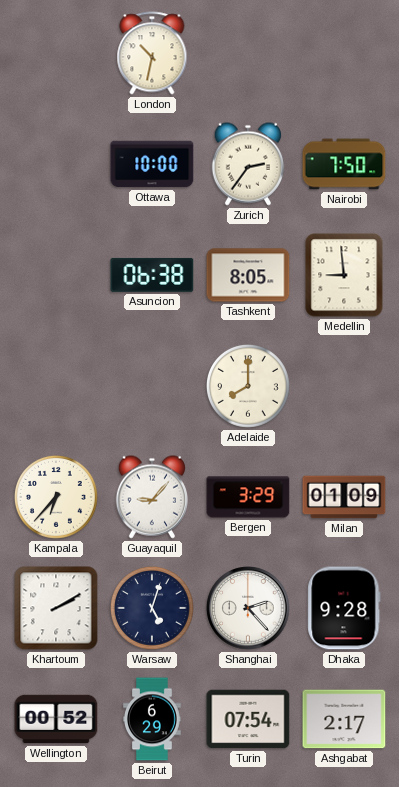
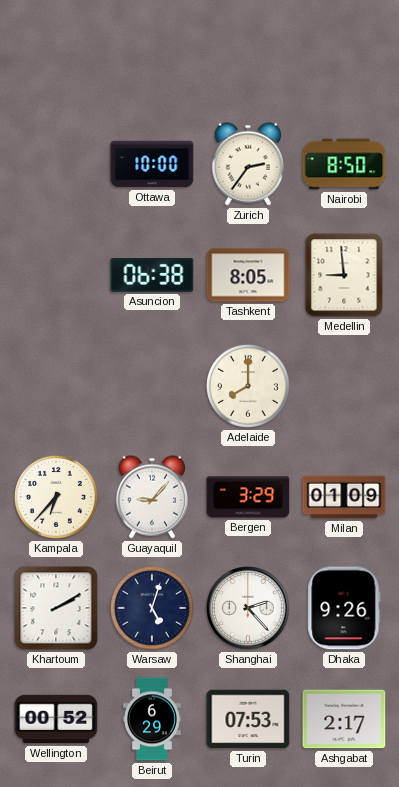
London: 10:32 -> none (152, 53)
Nairobi: 7:50 -> 8:50 (344, 164)
Dhaka: 9:28 -> 9:26 (344, 608)
Turin: 07:54 -> 07:53 (248, 719)
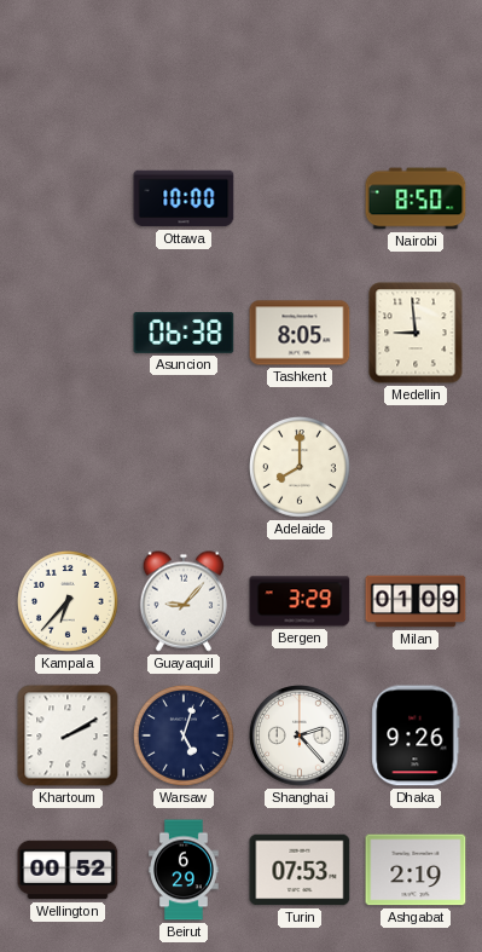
Zurich: 2:36 -> none (247, 164)
Ashgabat: 2:17 -> 2:19 (416, 870)
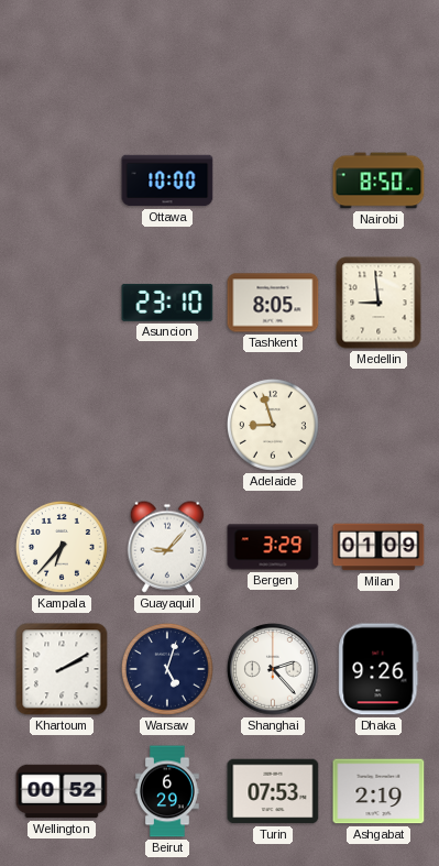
Asuncion: 06:38 -> 23:10 (167, 303)
Adelaide: 8:00 -> 8:57 (274, 426)
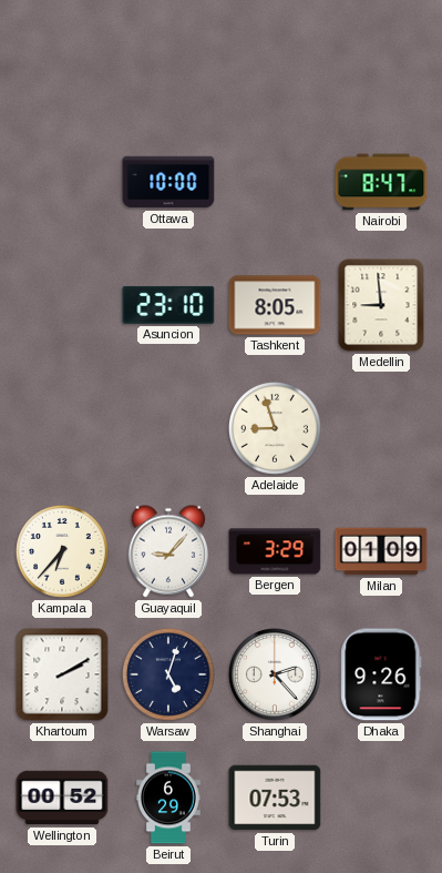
Nairobi: 8:50 -> 8:47 (381, 182)
Ashgabat: 2:19 -> none (378, 791)
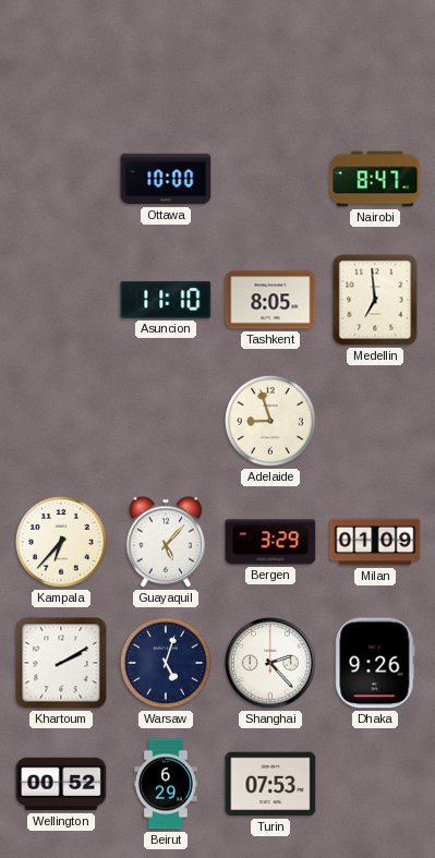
Asuncion: 23:10 -> 11:10 (166, 300)
Medellin: 8:59 -> 6:59 (375, 300)
Guayaquil: 9:07 -> 5:07 (165, 542)
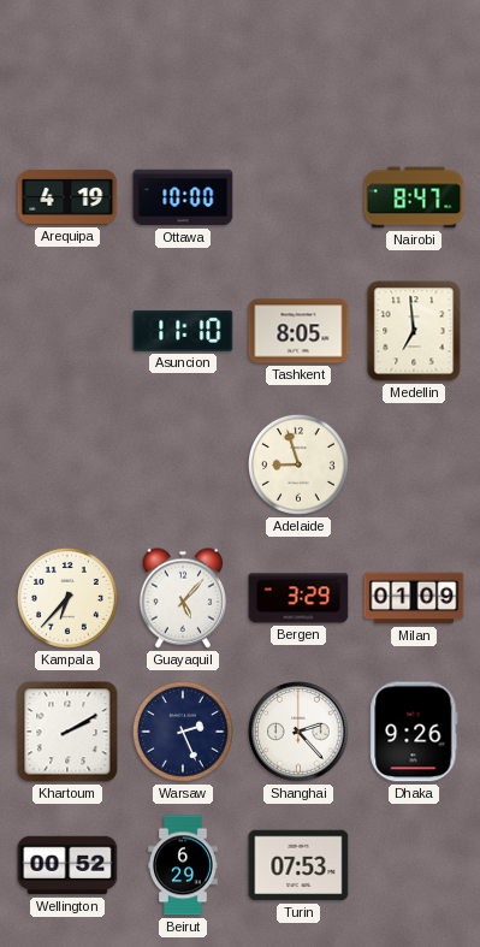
Arequipa: none -> 4:19 (67, 197)
Warsaw: 5:03 -> 2:26 (184, 733)
